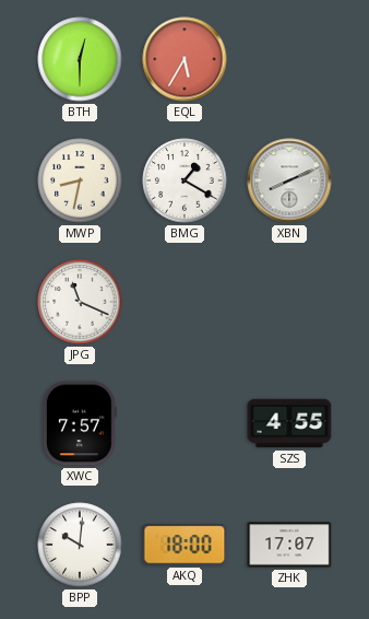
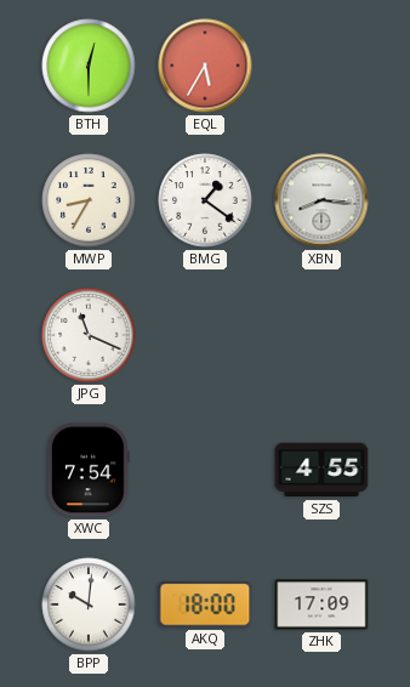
MWP: 8:32 -> 8:35 (89, 200)
BMG: 1:20 -> 1:21 (205, 200)
XBN: 8:11 -> 8:16 (321, 200)
XWC: 7:57 -> 7:54 (89, 470)
ZHK: 17:07 -> 17:09 (321, 604)
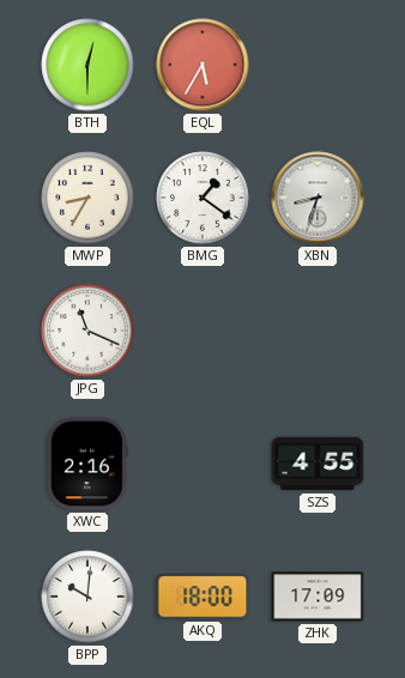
XBN: 8:16 -> 8:33 (318, 198)
XWC: 7:54 -> 2:16 (87, 464)
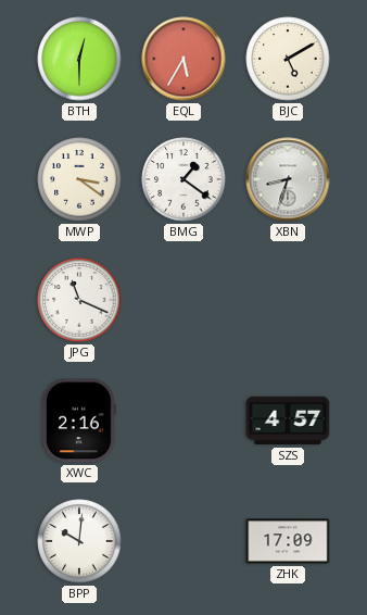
BJC: none -> 5:10 (288, 59)
MWP: 8:35 -> 3:21 (79, 179)
SZS: 4:55 -> 4:57 (288, 421)
AKQ: 18:00 -> none (202, 597)
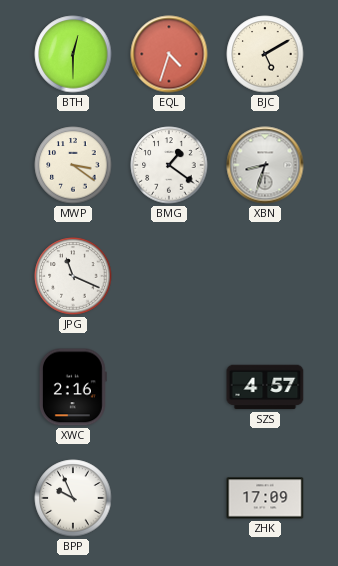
EQL: 5:35 -> 4:33 (169, 54)
BPP: 10:01 -> 9:56 (73, 498)
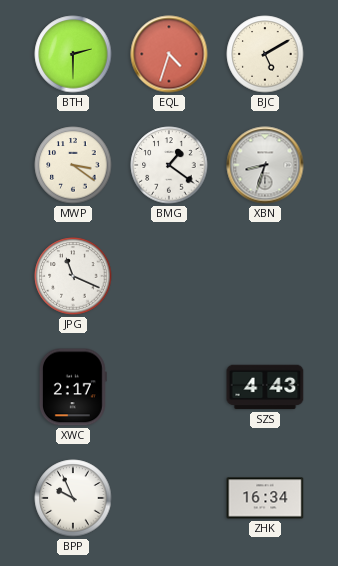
BTH: 12:30 -> 2:30 (73, 54)
XWC: 2:16 -> 2:17 (73, 387)
SZS: 4:57 -> 4:43 (265, 387)
ZHK: 17:09 -> 16:34 (265, 498)
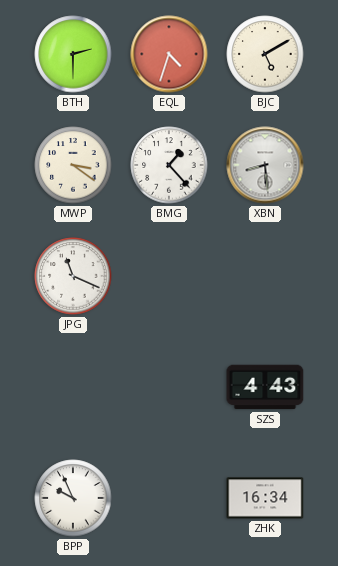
BMG: 1:21 -> 1:23 (169, 165)
XBN: 8:33 -> 8:29 (265, 165)
XWC: 2:17 -> none (73, 387)
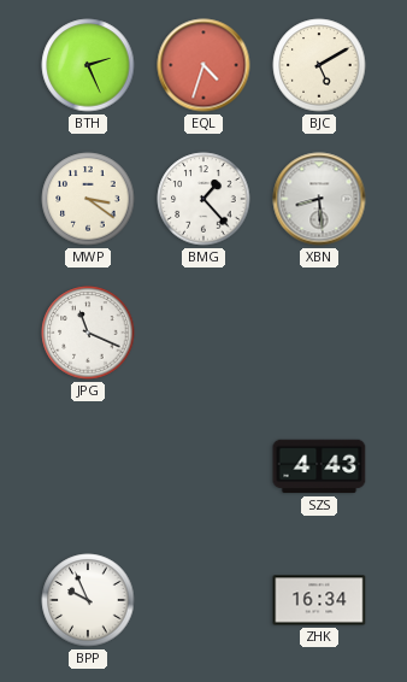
BTH: 2:30 -> 2:26 (88, 65)
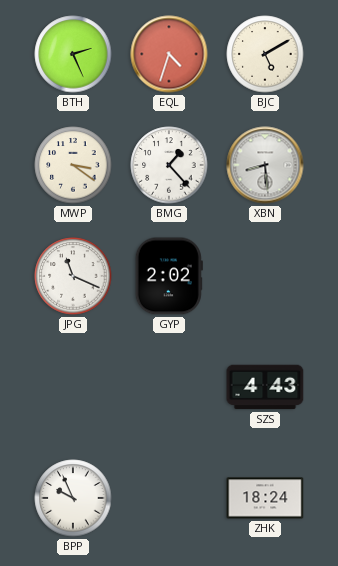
GYP: none -> 2:02 (169, 276)
ZHK: 16:34 -> 18:24 (265, 498)
